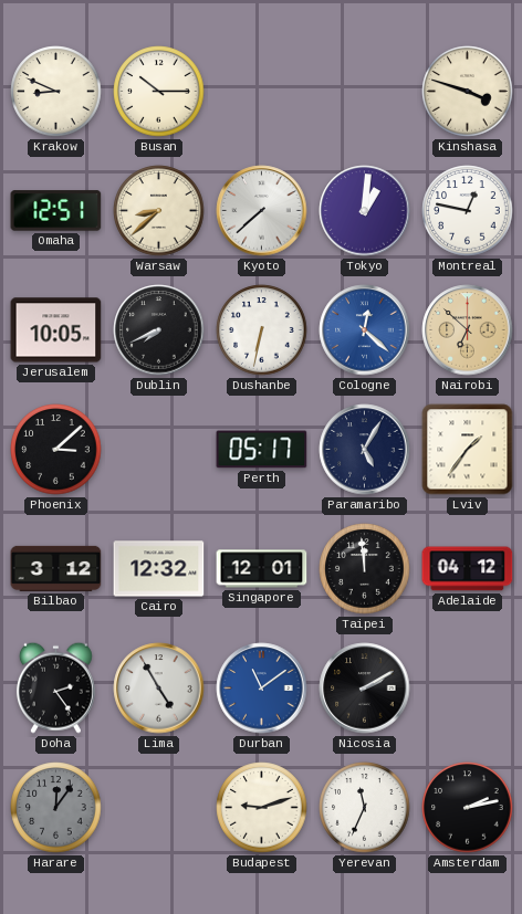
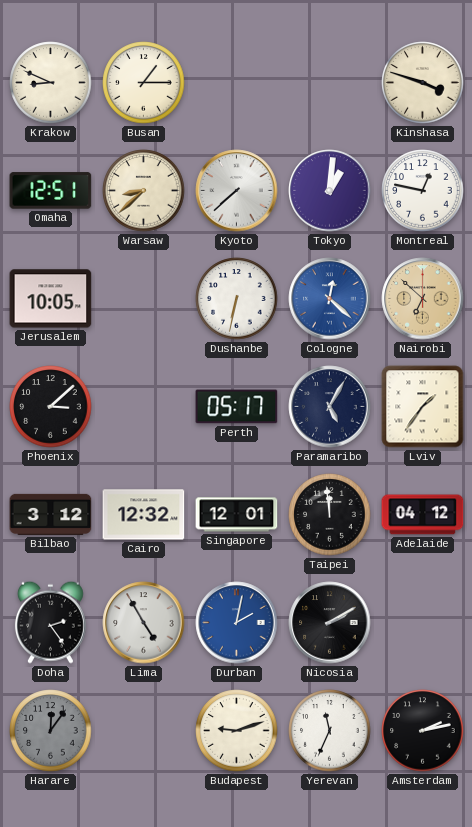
Busan: 10:15 -> 1:15 (144, 83)
Dublin: 7:41 -> none (159, 330)
Durban: 11:09 -> 2:02 (237, 623)
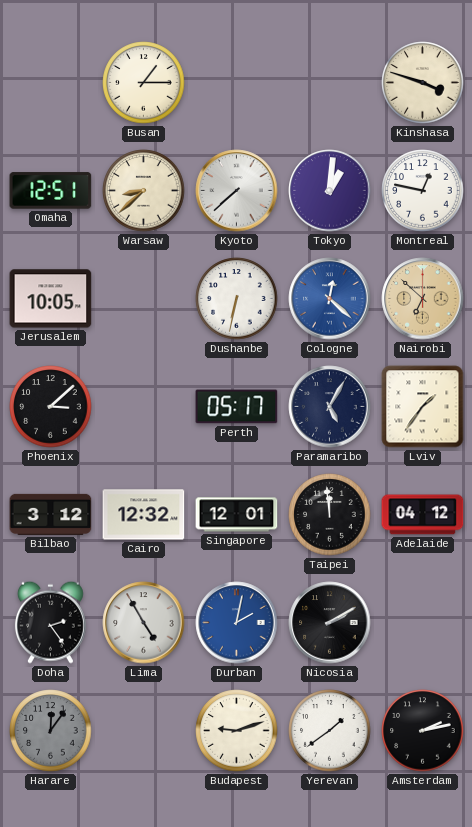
Krakow: 8:49 -> none (51, 83)
Yerevan: 11:34 -> 1:39 (330, 731)
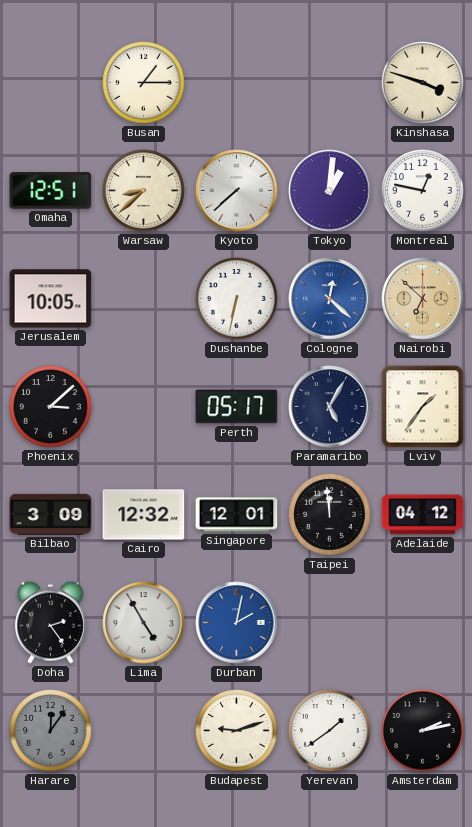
Bilbao: 3:12 -> 3:09 (51, 514)
Nicosia: 2:10 -> none (330, 623)
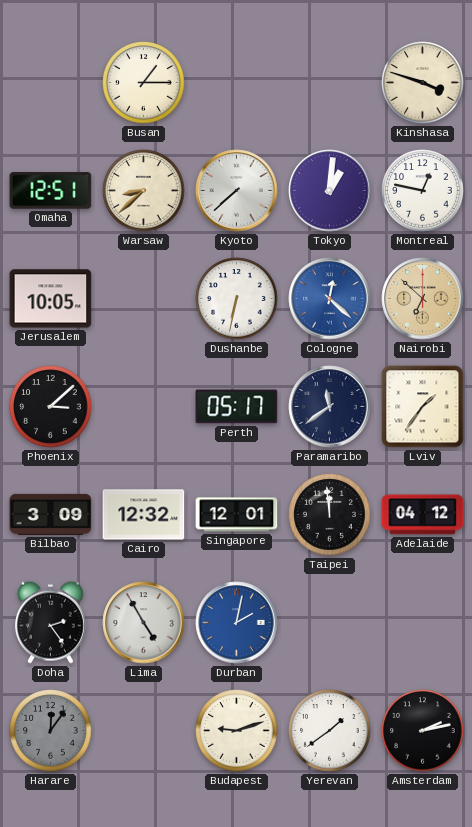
Paramaribo: 5:05 -> 11:39 (330, 407)
